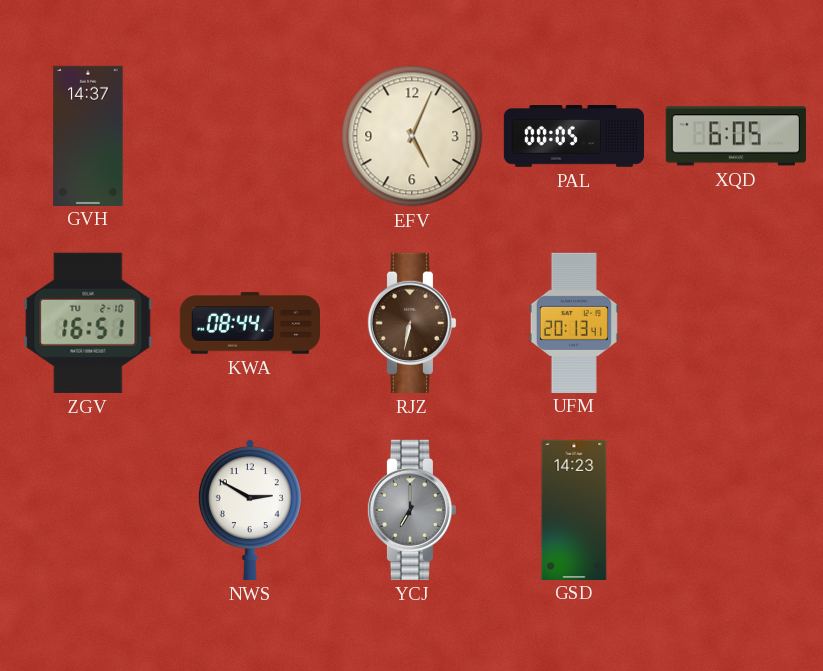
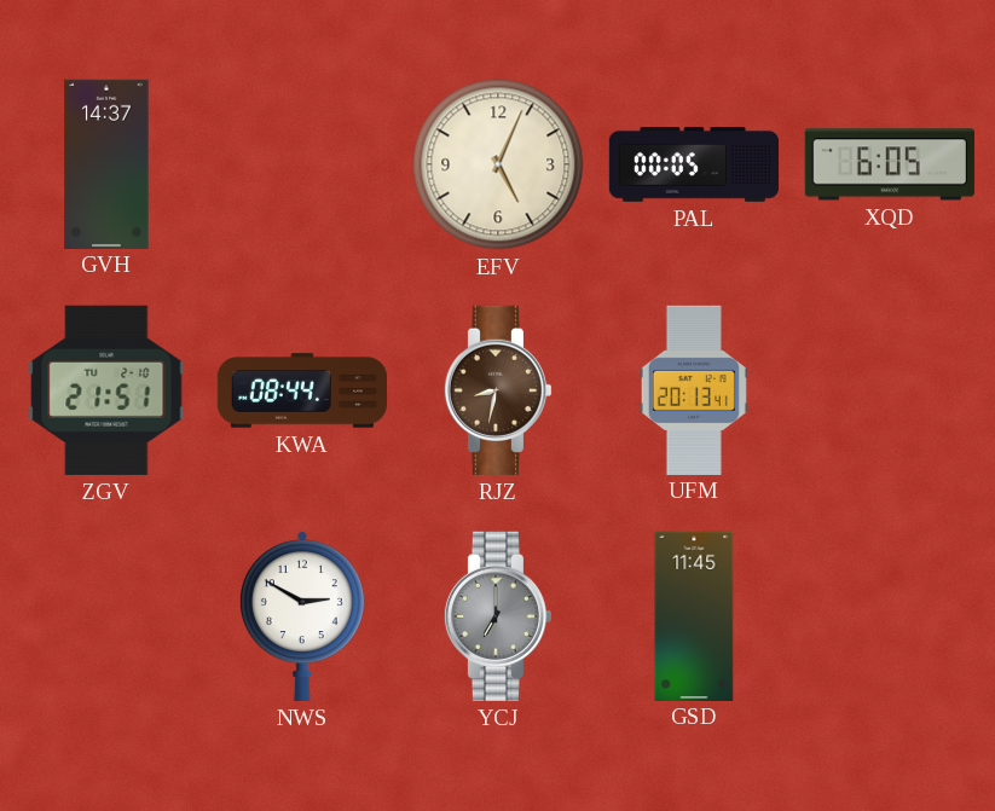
ZGV: 16:51 -> 21:51 (106, 390)
RJZ: 6:32 -> 8:32 (498, 390)
GSD: 14:23 -> 11:45 (694, 615)
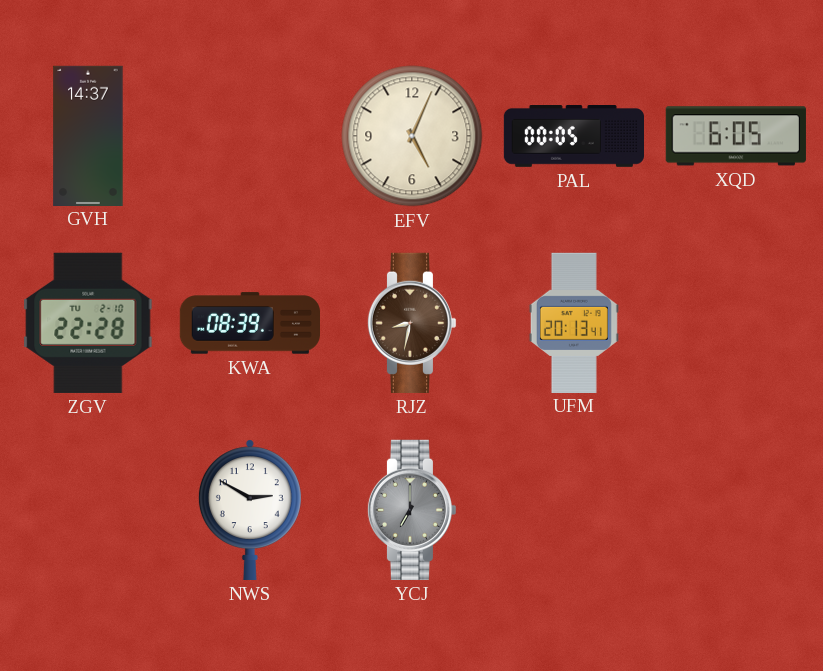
ZGV: 21:51 -> 22:28 (88, 323)
KWA: 08:44 -> 08:39 (249, 323)
GSD: 11:45 -> none (694, 615)
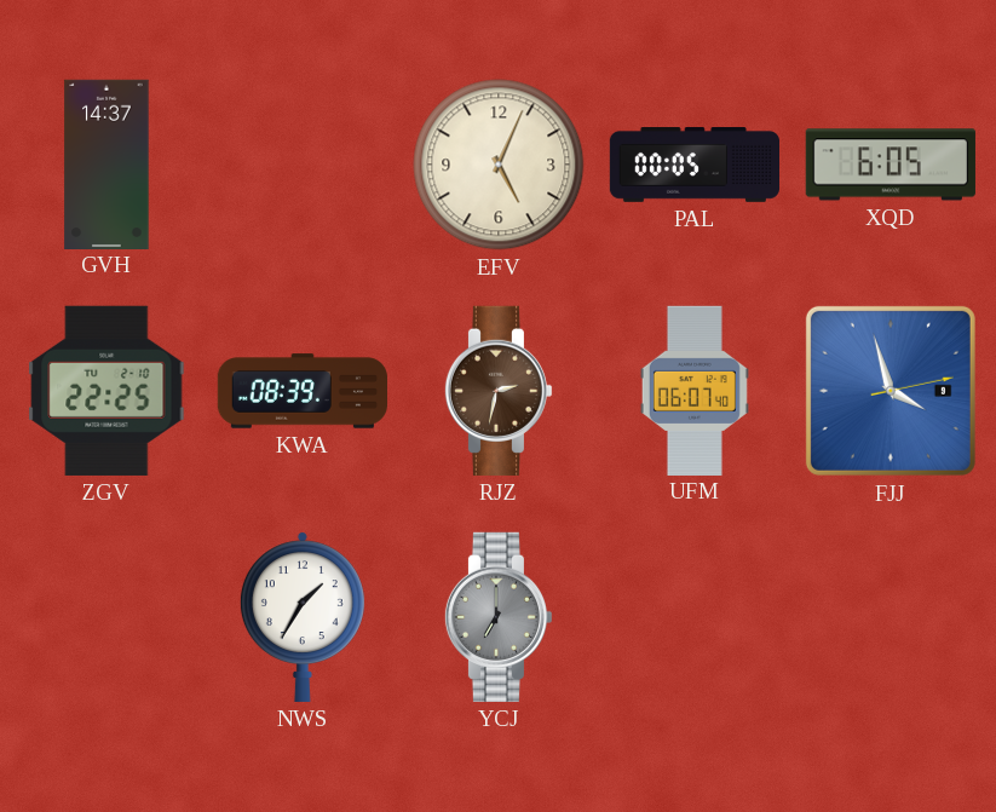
ZGV: 22:28 -> 22:25 (106, 391)
RJZ: 8:32 -> 2:32 (499, 391)
UFM: 20:13 -> 06:07 (695, 390)
FJJ: none -> 3:57 (891, 391)
NWS: 2:50 -> 1:35 (303, 617)
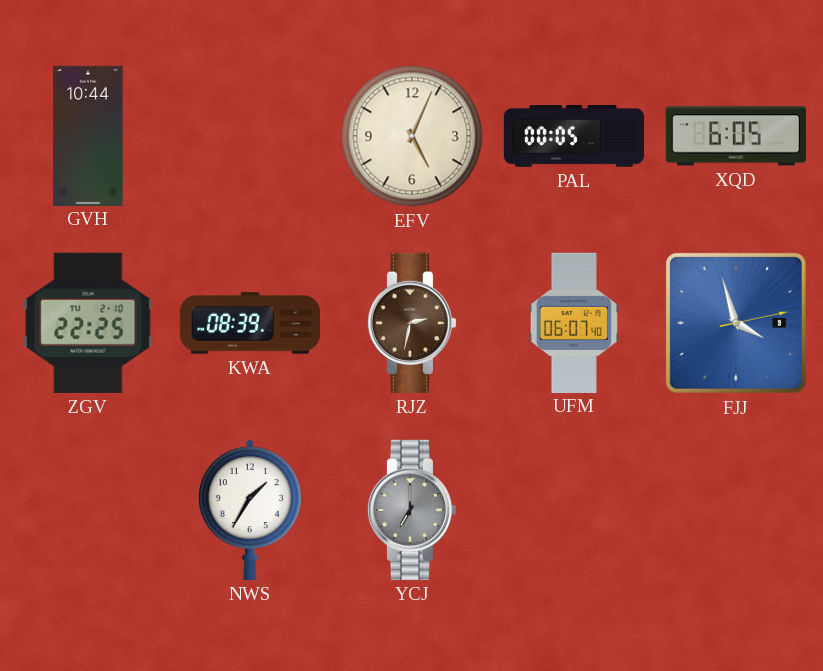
GVH: 14:37 -> 10:44 (88, 135)
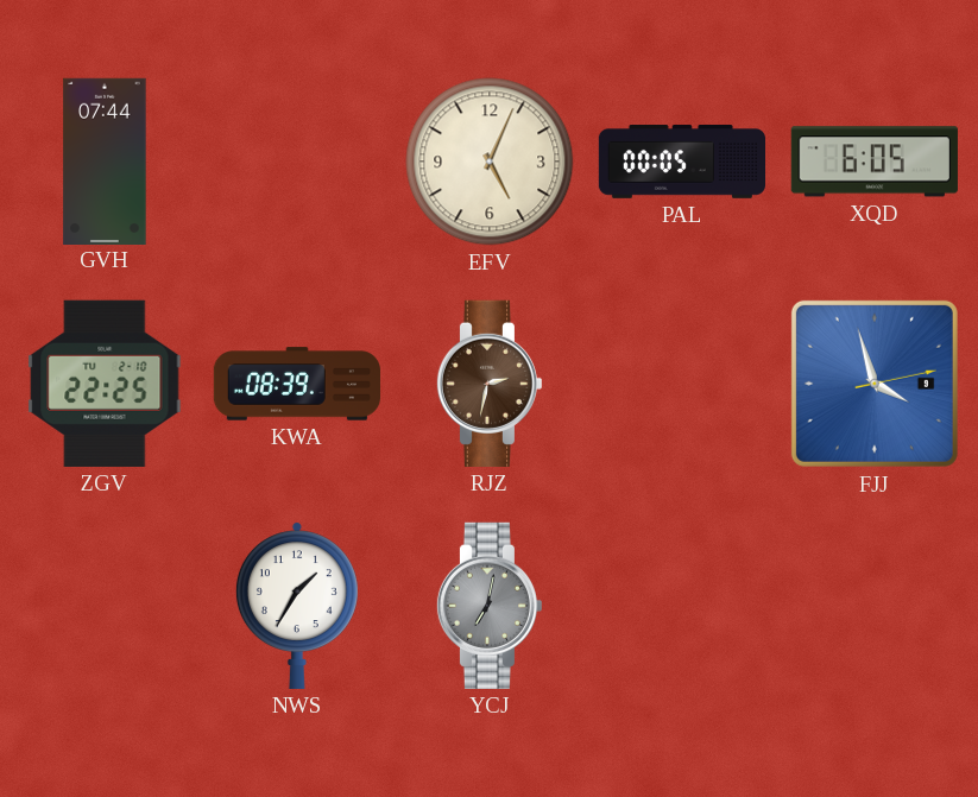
GVH: 10:44 -> 07:44 (105, 160)
UFM: 06:07 -> none (574, 322)
YCJ: 7:00 -> 7:02 (490, 606)
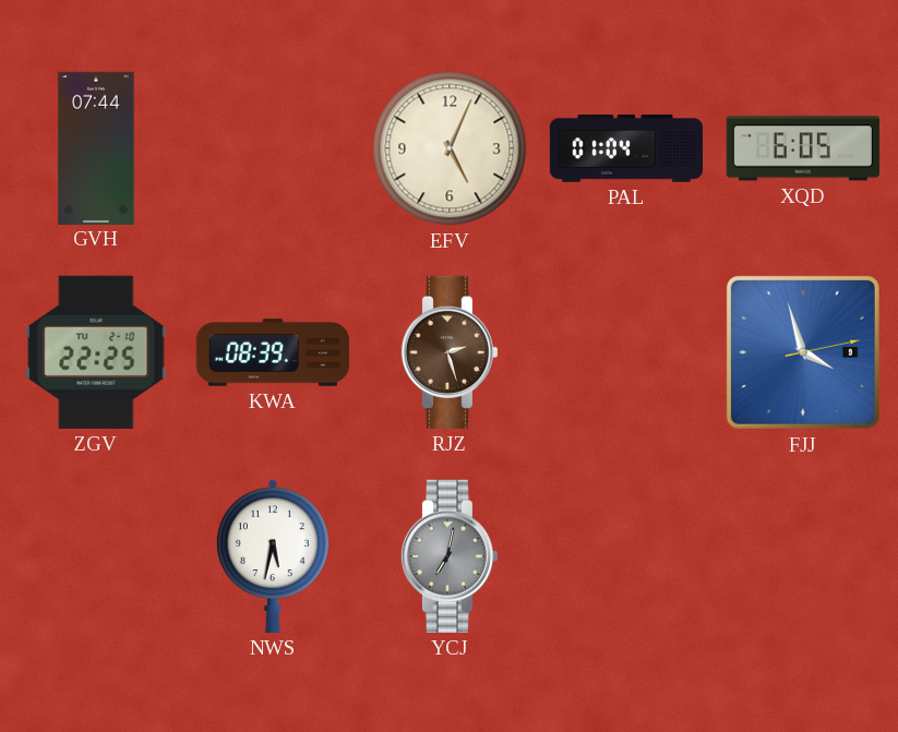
PAL: 00:05 -> 01:04 (625, 149)
RJZ: 2:32 -> 2:27 (450, 352)
NWS: 1:35 -> 5:32 (273, 556)
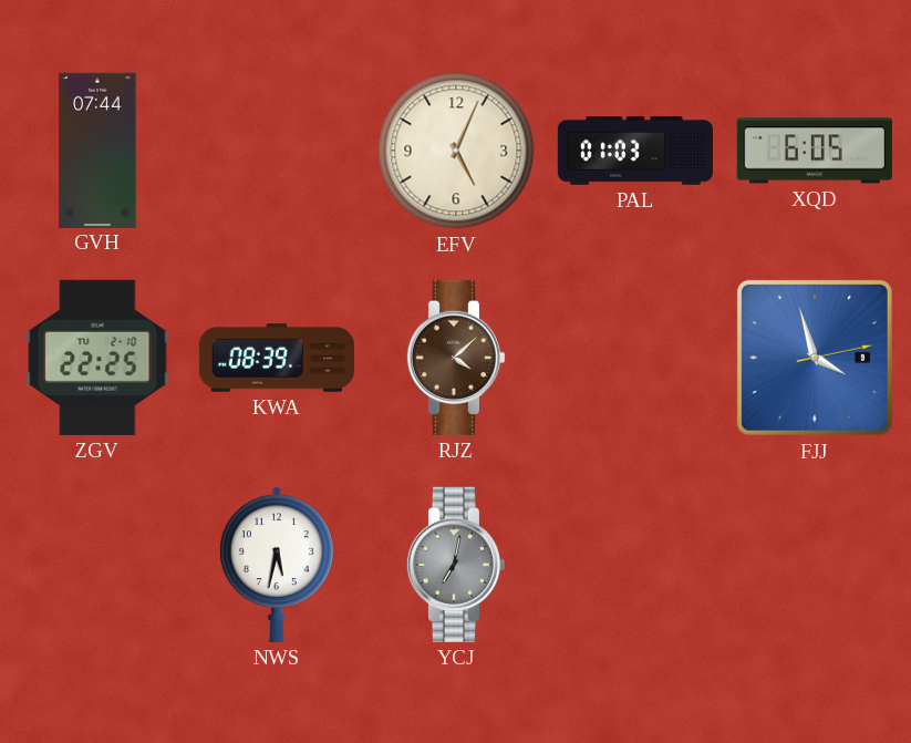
PAL: 01:04 -> 01:03 (634, 152)
RJZ: 2:27 -> 4:08 (456, 358)
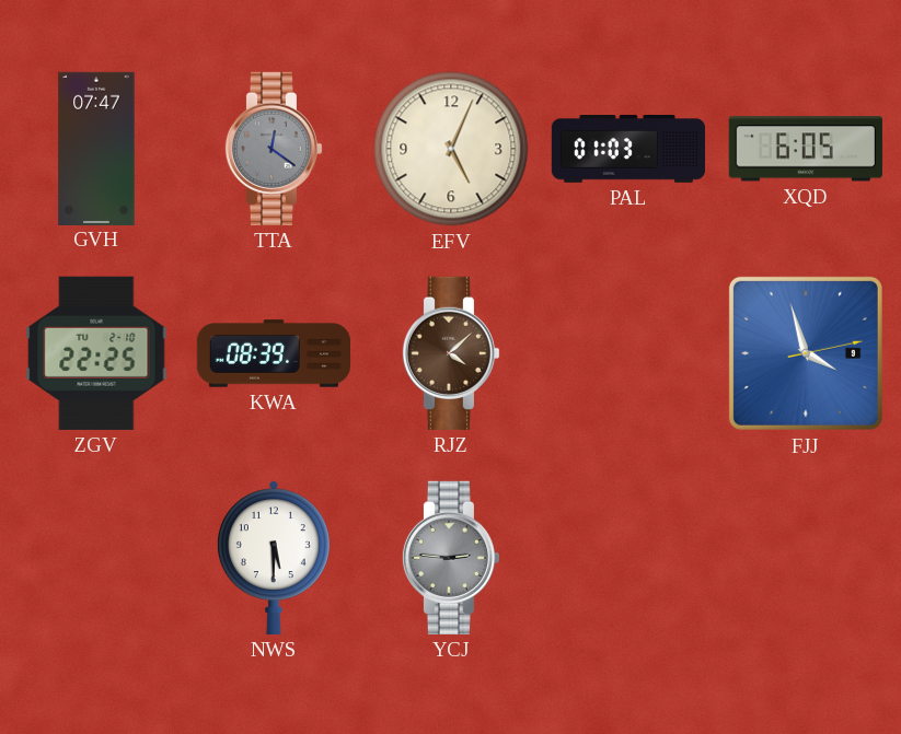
GVH: 07:44 -> 07:47 (96, 148)
TTA: none -> 12:21 (274, 149)
NWS: 5:32 -> 5:30 (274, 558)
YCJ: 7:02 -> 2:46 (451, 558)
